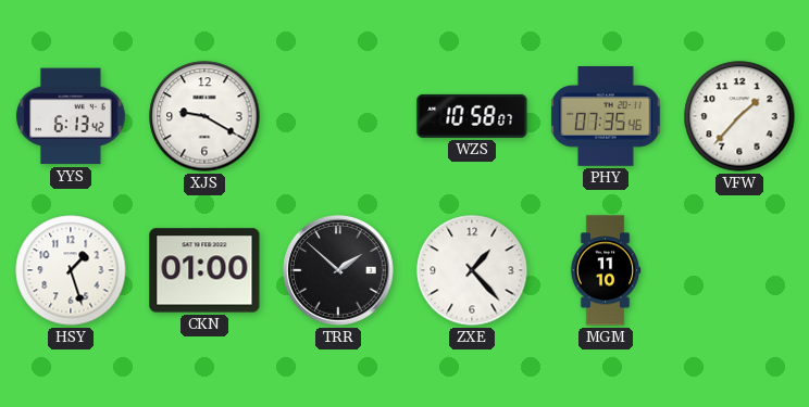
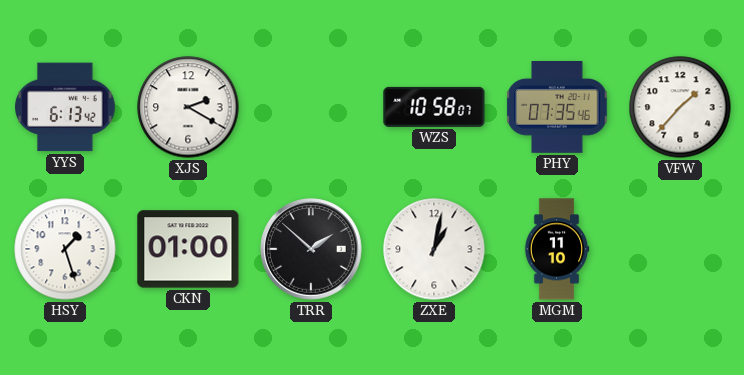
XJS: 9:20 -> 2:20 (188, 107)
ZXE: 1:23 -> 1:02 (434, 249)
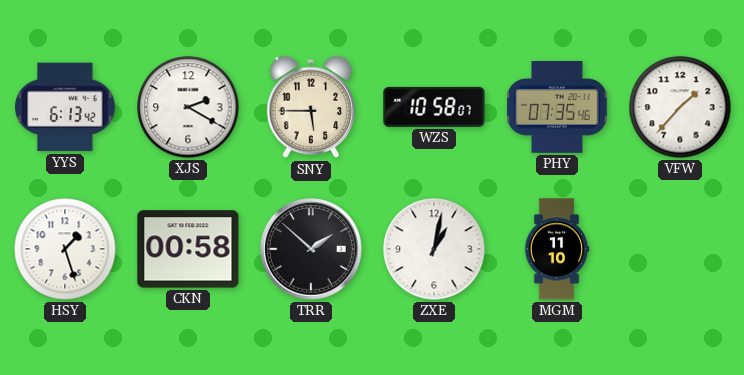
SNY: none -> 5:45 (311, 107)
CKN: 01:00 -> 00:58 (188, 249)
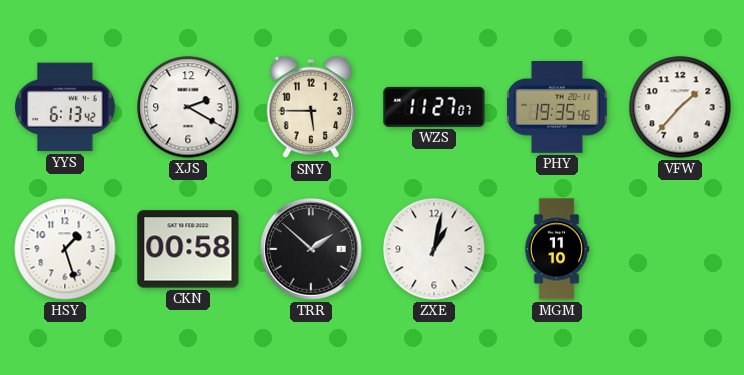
WZS: 10:58 -> 11:27 (434, 107)
PHY: 07:35 -> 19:35 (557, 108)
